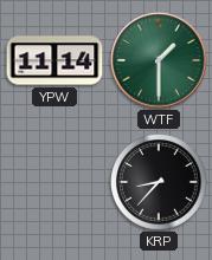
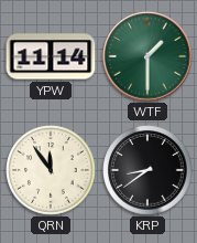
QRN: none -> 11:54 (51, 170)
KRP: 8:37 -> 8:39 (147, 170)
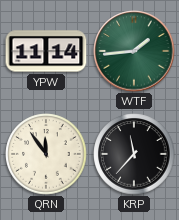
WTF: 1:30 -> 1:44 (134, 51)
KRP: 8:39 -> 11:37 (134, 154)
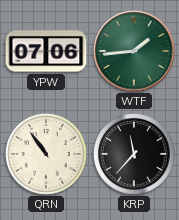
YPW: 11:14 -> 07:06 (46, 51)
QRN: 11:54 -> 10:54 (46, 154)
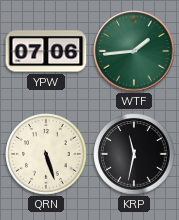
QRN: 10:54 -> 5:27 (46, 154)
KRP: 11:37 -> 11:32 (134, 154)
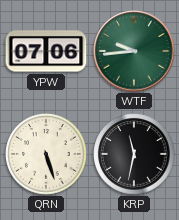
WTF: 1:44 -> 9:44 (134, 51)
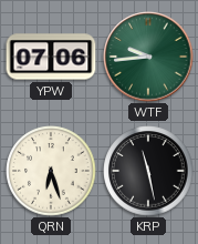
QRN: 5:27 -> 6:27 (51, 171)
KRP: 11:32 -> 11:28 (148, 171)
